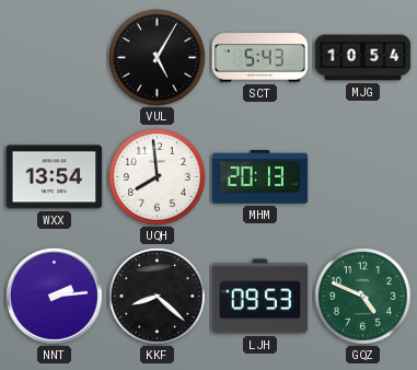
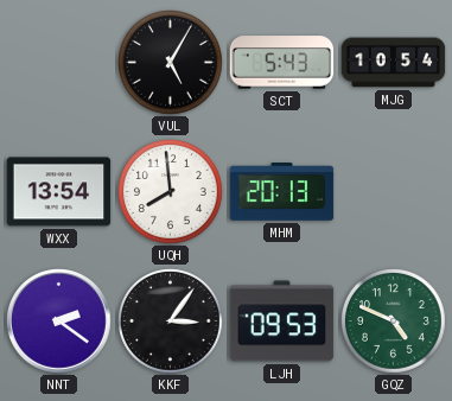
NNT: 2:14 -> 2:21 (59, 322)
KKF: 8:22 -> 3:06 (171, 322)
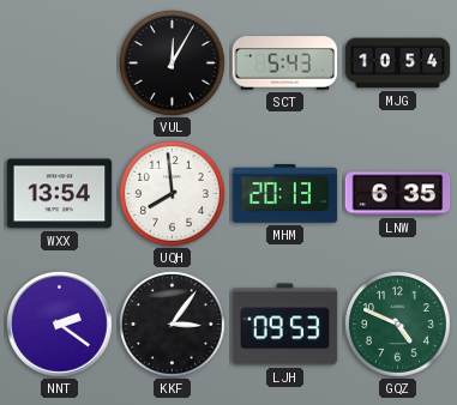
VUL: 5:05 -> 12:05 (173, 64)
LNW: none -> 6:35 (398, 194)
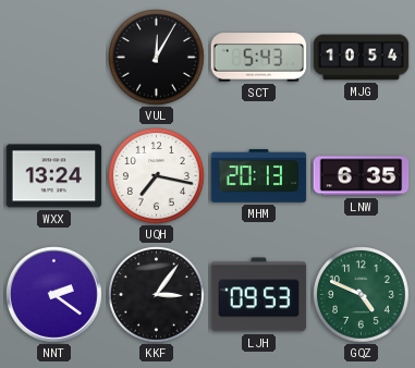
WXX: 13:54 -> 13:24 (54, 176)
UQH: 7:59 -> 7:17 (157, 176)
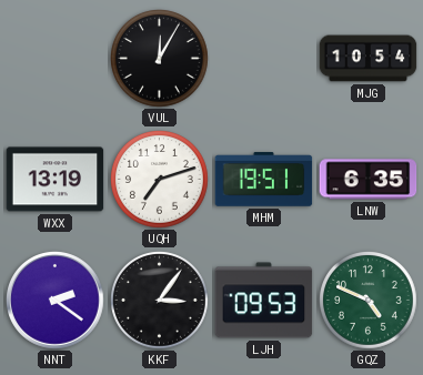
SCT: 5:43 -> none (259, 58)
WXX: 13:24 -> 13:19 (56, 180)
UQH: 7:17 -> 7:12 (160, 180)
MHM: 20:13 -> 19:51 (264, 180)
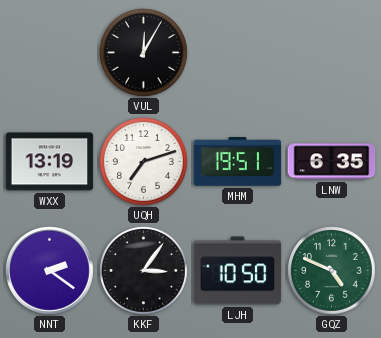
MJG: 10:54 -> none (369, 59)
LJH: 09:53 -> 10:50 (238, 271)
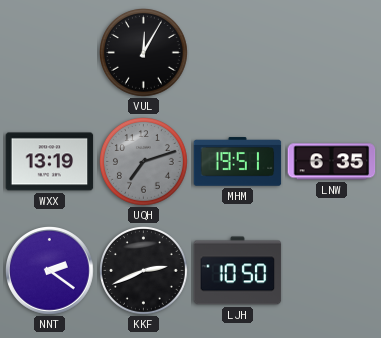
UQH dial: white -> grey (144, 162)
KKF: 3:06 -> 2:41 (144, 271)
GQZ: 4:49 -> none (332, 271)
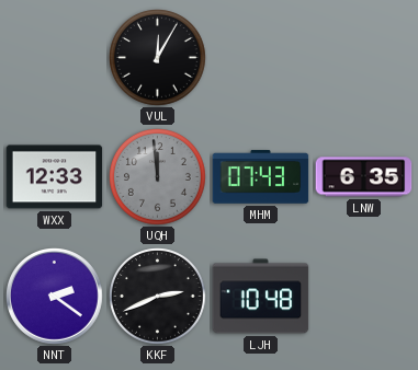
WXX: 13:19 -> 12:33 (55, 177)
UQH: 7:12 -> 11:59 (158, 177)
MHM: 19:51 -> 07:43 (261, 177)
LJH: 10:50 -> 10:48 (261, 297)
